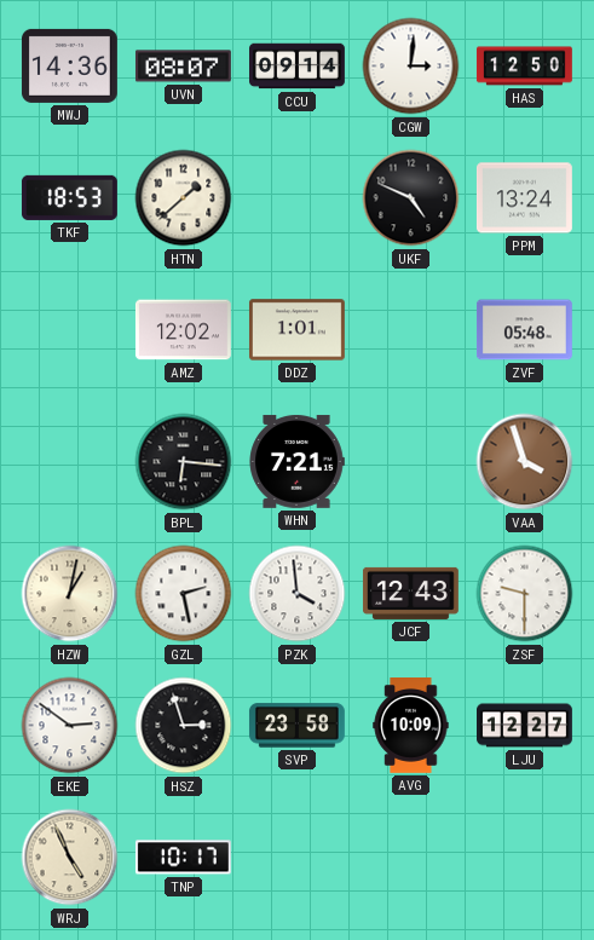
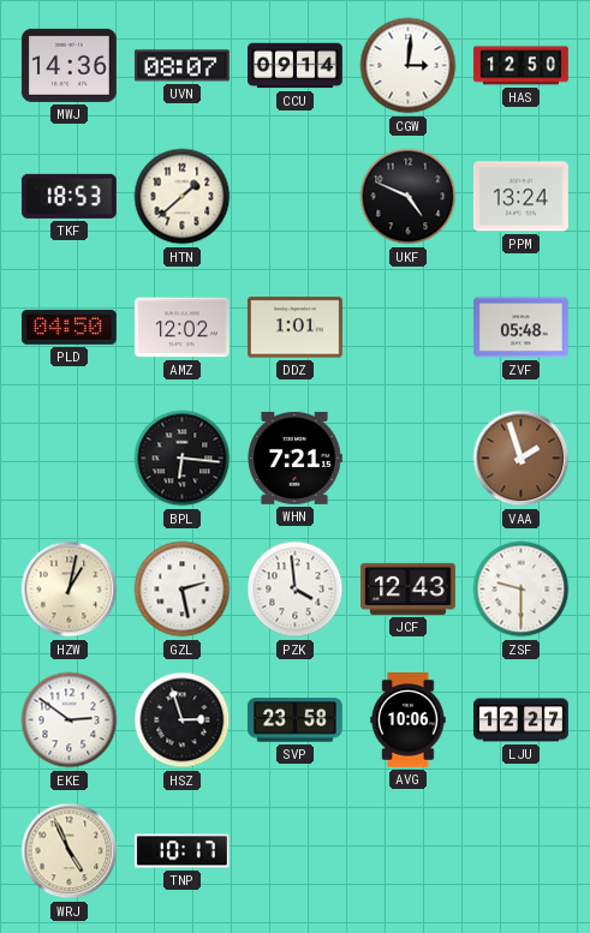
PLD: none -> 04:50 (68, 327)
VAA: 3:57 -> 1:57 (522, 459)
AVG: 10:09 -> 10:06 (409, 720)
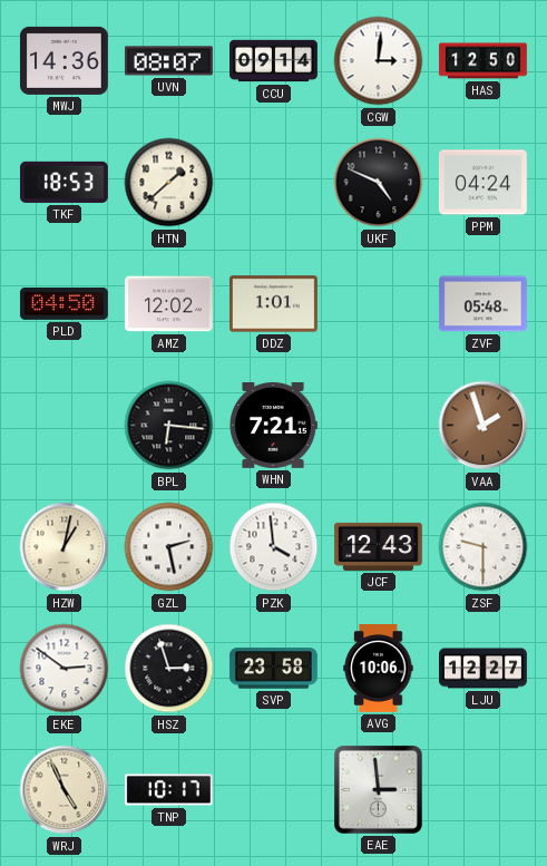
PPM: 13:24 -> 04:24 (482, 183)
EAE: none -> 2:59 (378, 789)
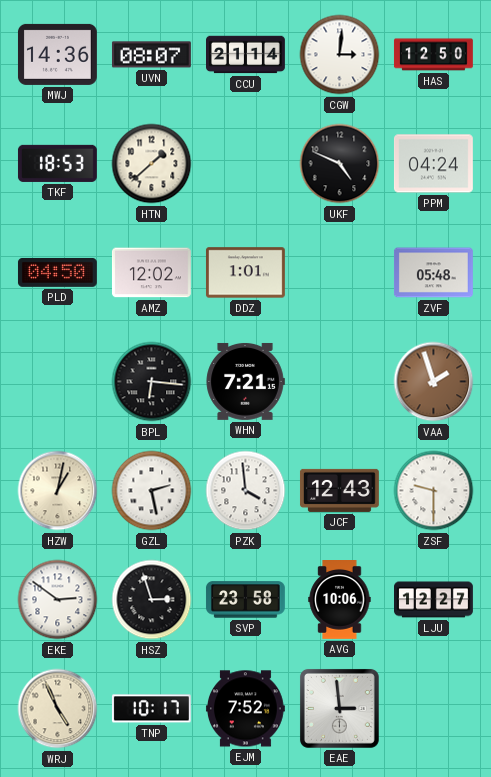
CCU: 09:14 -> 21:14 (246, 55)
EJM: none -> 7:52 (246, 709)
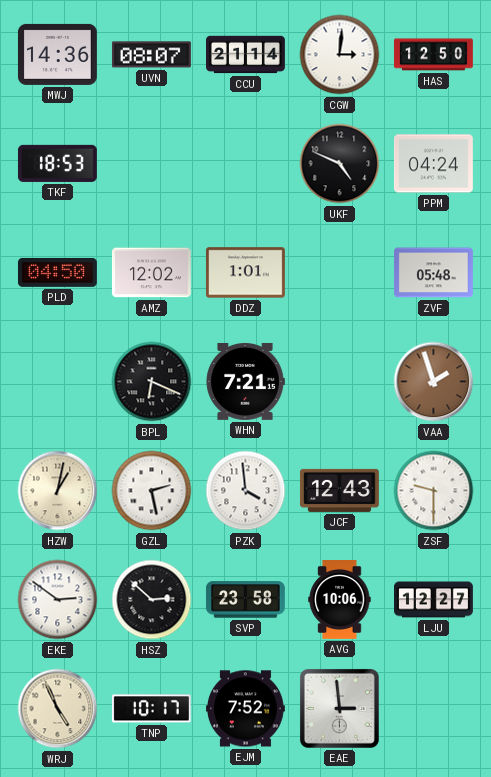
HTN: 1:38 -> none (152, 164)
BPL: 6:16 -> 6:19 (152, 382)
HSZ: 2:57 -> 2:52 (152, 600)
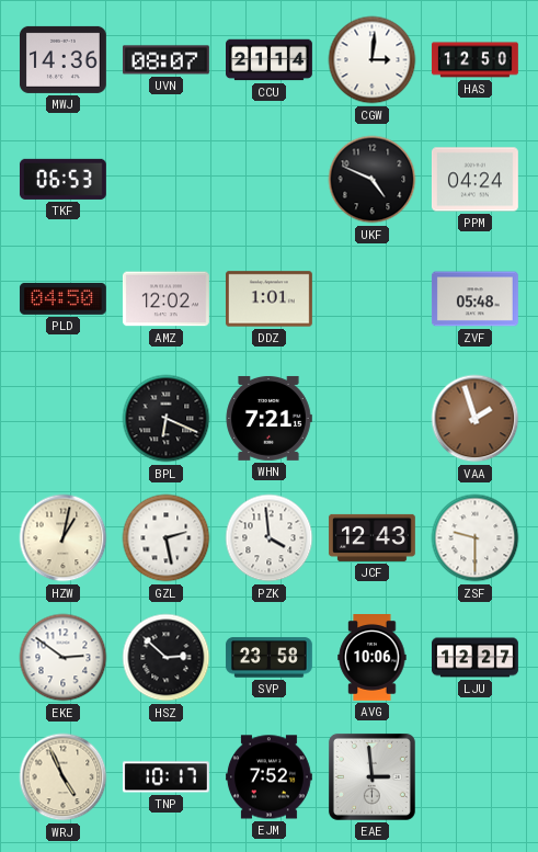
TKF: 18:53 -> 06:53 (62, 179)
